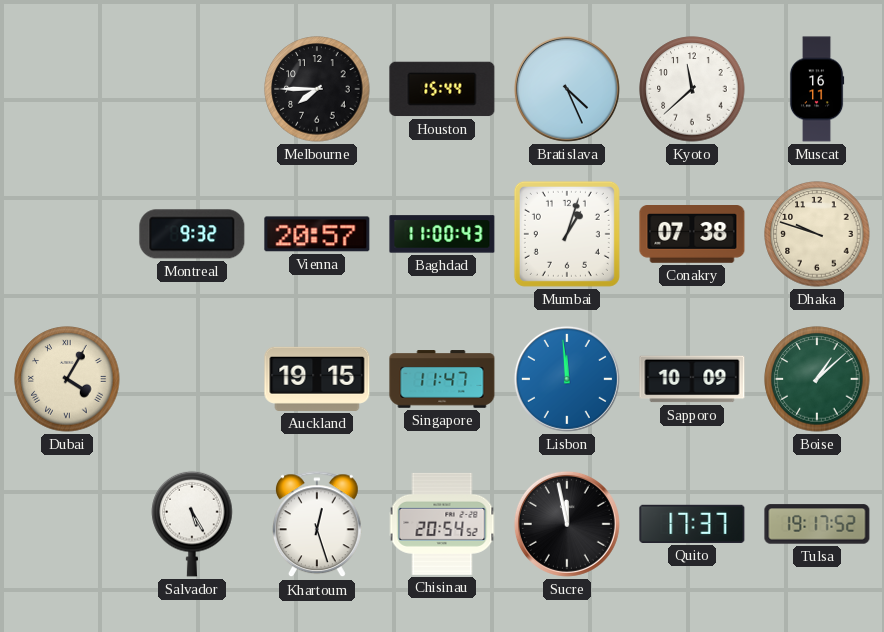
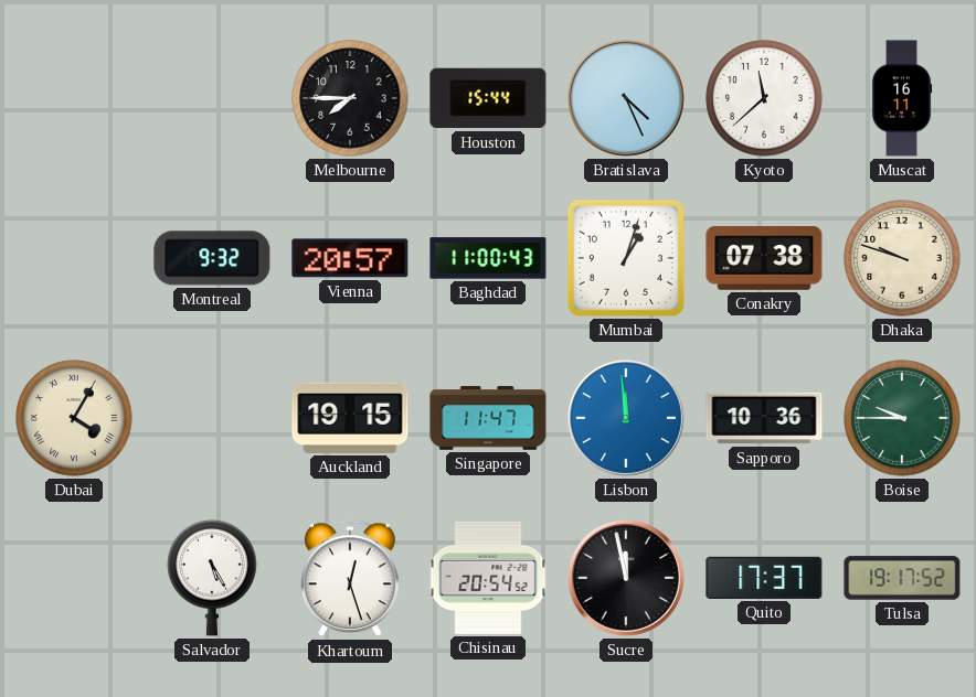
Sapporo: 10:09 -> 10:36 (764, 418)
Boise: 1:08 -> 9:45 (902, 418)
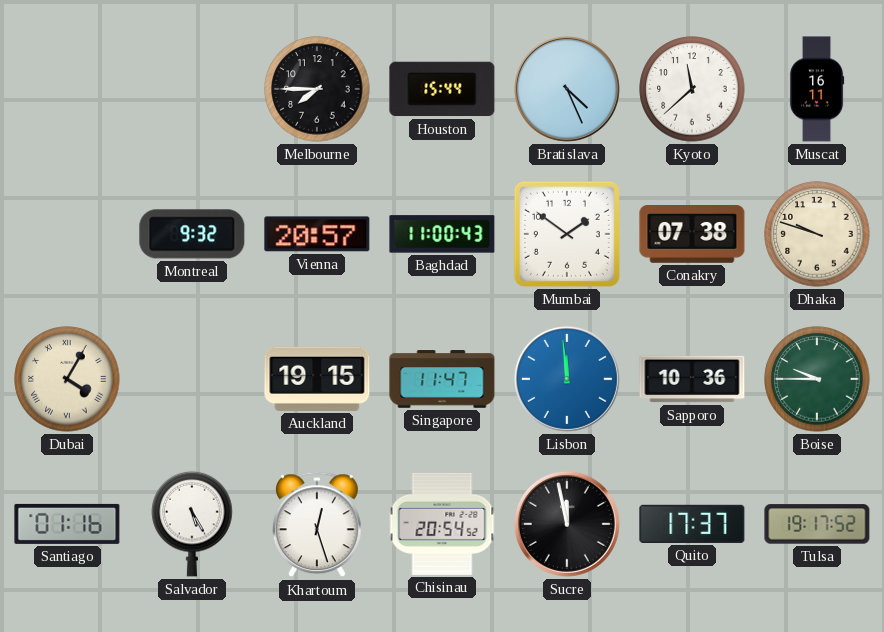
Mumbai: 1:03 -> 1:51 (567, 234)
Santiago: none -> 01:16 (67, 524)
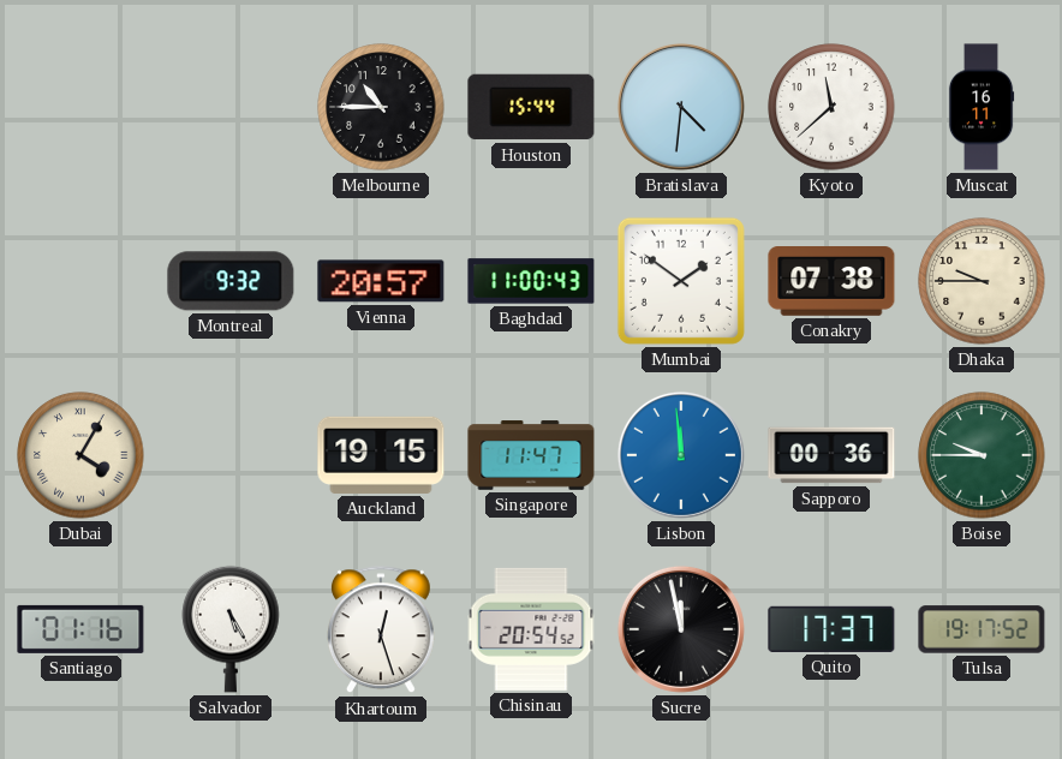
Melbourne: 7:45 -> 10:45 (381, 107)
Bratislava: 4:26 -> 4:31 (681, 107)
Dhaka: 9:48 -> 9:45 (982, 281)
Sapporo: 10:36 -> 00:36 (831, 455)
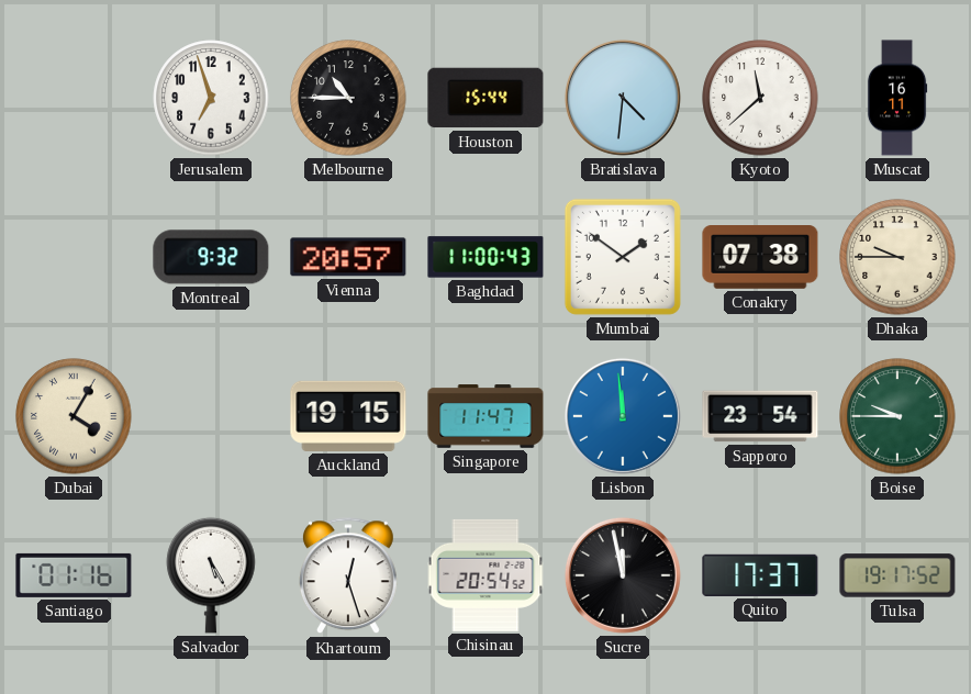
Jerusalem: none -> 6:57 (211, 98)
Sapporo: 00:36 -> 23:54 (760, 416)
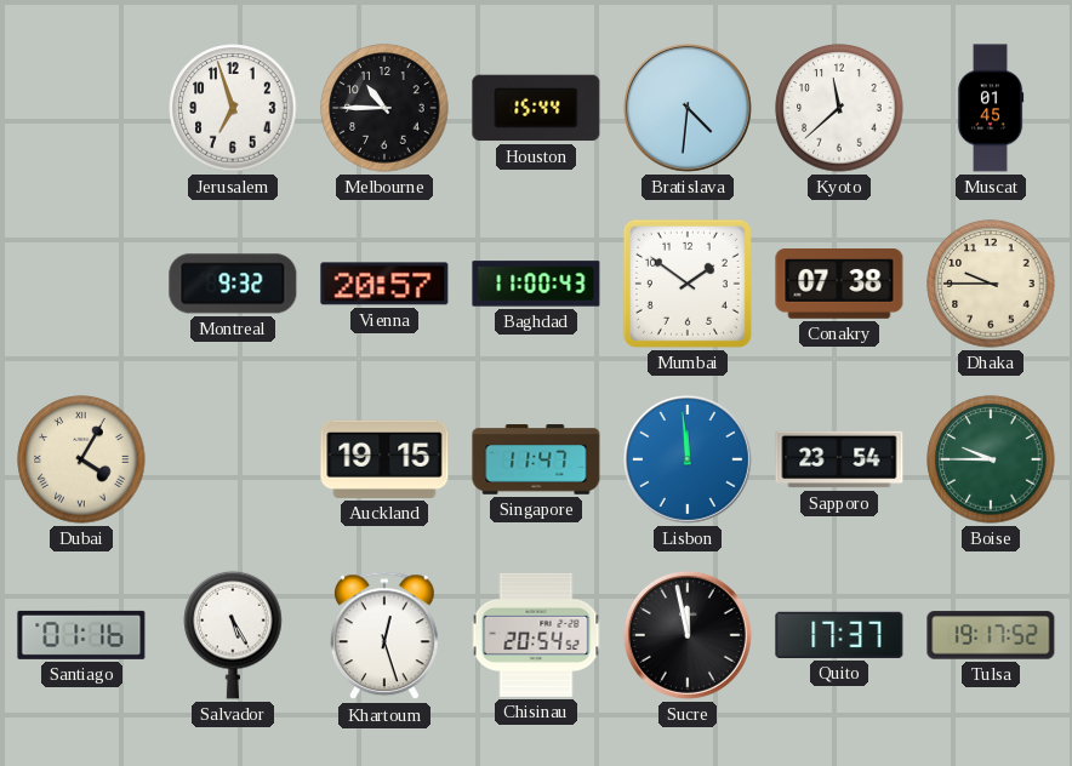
Muscat: 16:11 -> 01:45 (991, 108)
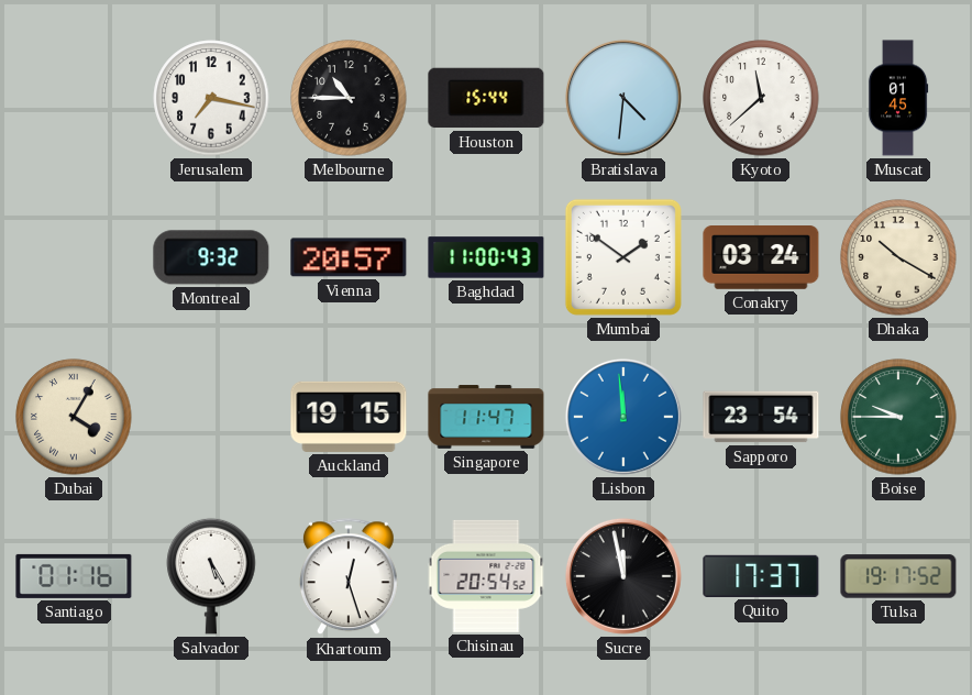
Jerusalem: 6:57 -> 7:17 (211, 98)
Conakry: 07:38 -> 03:24 (761, 257)
Dhaka: 9:45 -> 10:20 (898, 257)
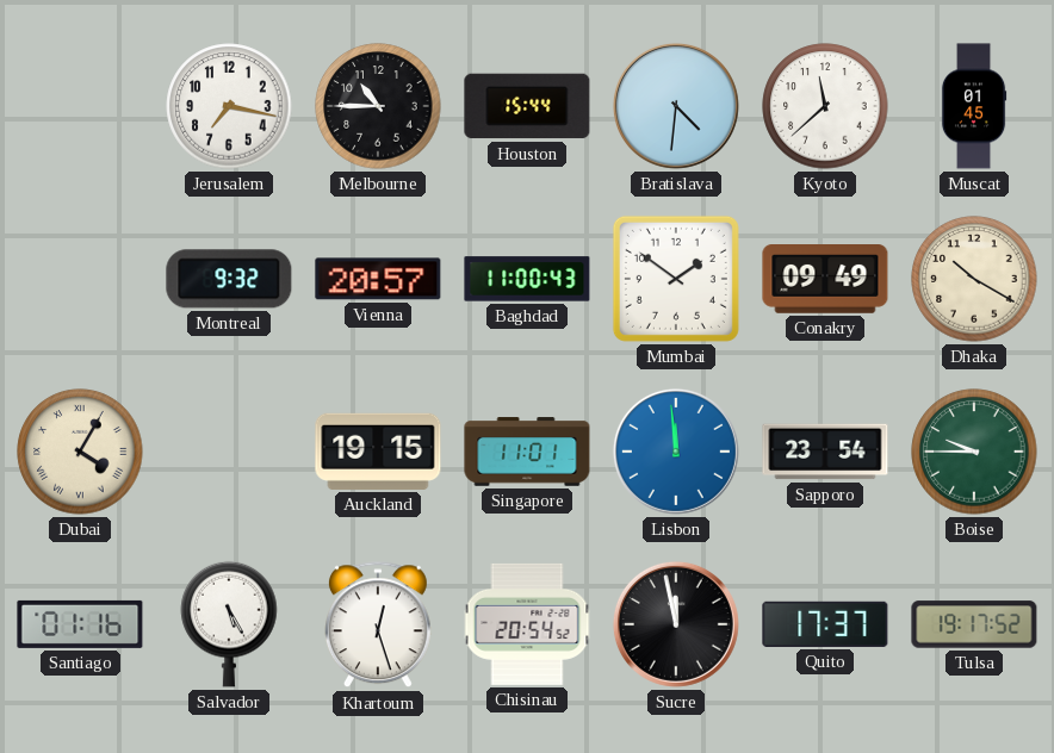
Conakry: 03:24 -> 09:49 (825, 279)
Singapore: 11:47 -> 11:01 (527, 452)
